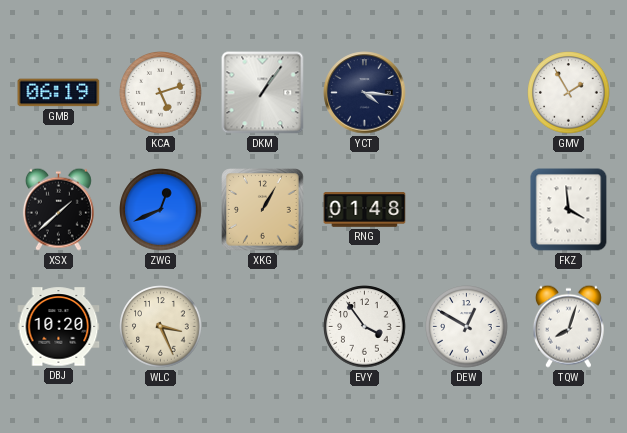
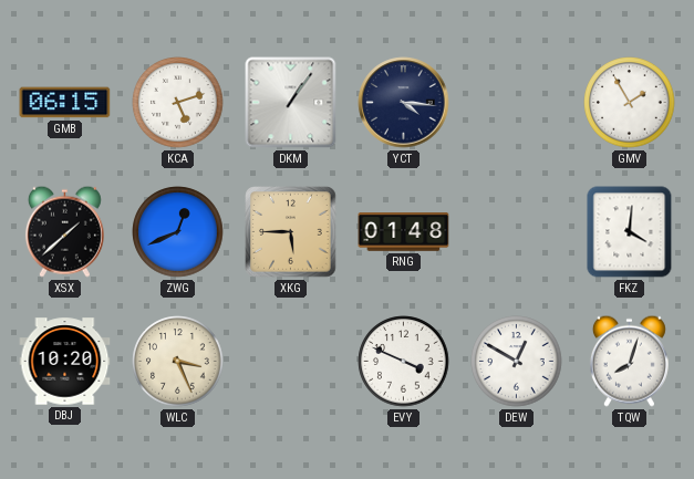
GMB: 06:19 -> 06:15 (65, 103)
XKG: 1:05 -> 5:45 (291, 232)
FKZ: 3:59 -> 4:01 (630, 232)
EVY: 3:54 -> 3:49 (404, 362)
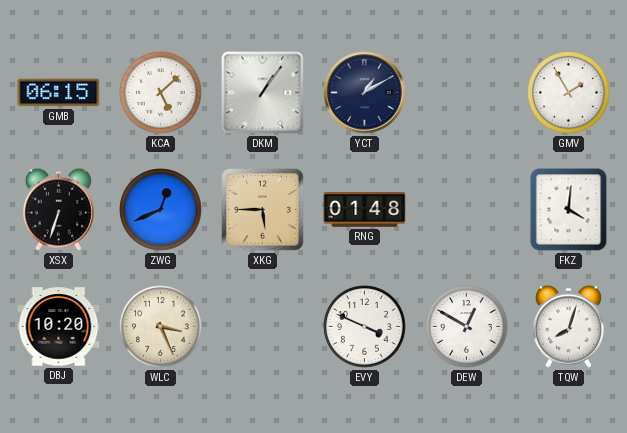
KCA: 5:12 -> 5:08 (161, 93)
YCT: 4:16 -> 1:10 (365, 93)
XSX: 1:38 -> 6:33 (58, 209)
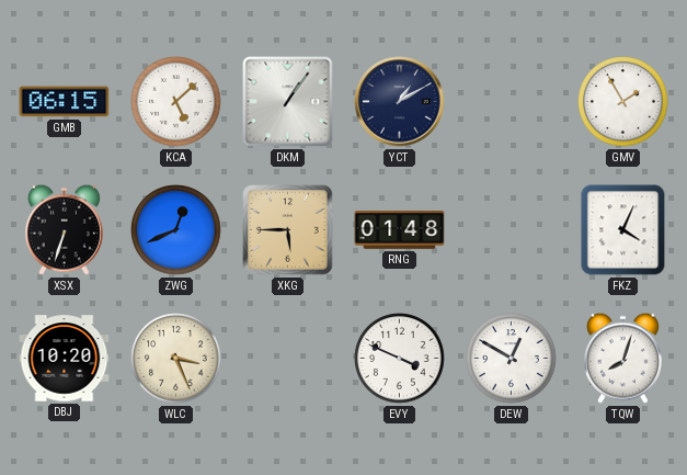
FKZ: 4:01 -> 4:04 (623, 230)
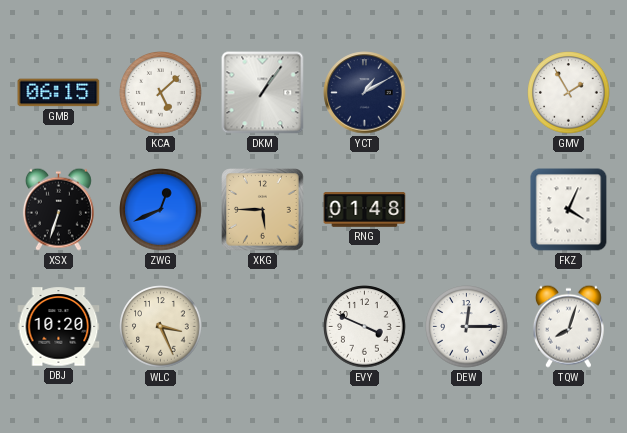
DEW: 12:50 -> 12:15 (467, 327)
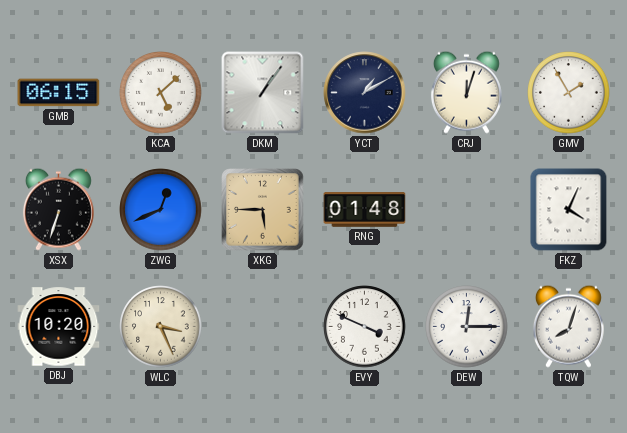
CRJ: none -> 12:03 (466, 92)
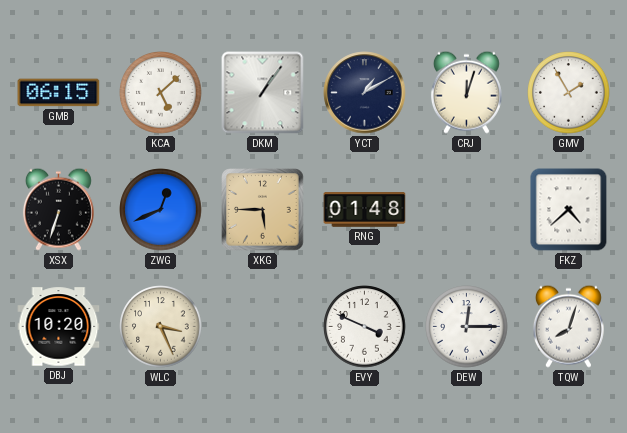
FKZ: 4:04 -> 4:38 (569, 210)
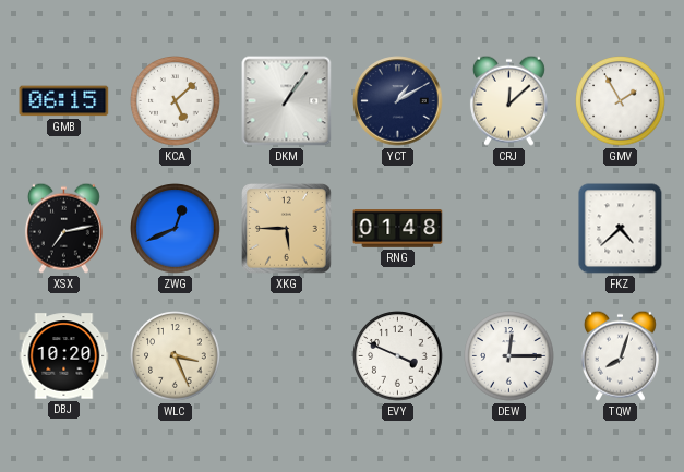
CRJ: 12:03 -> 12:08 (508, 100)
XSX: 6:33 -> 7:13 (63, 228)
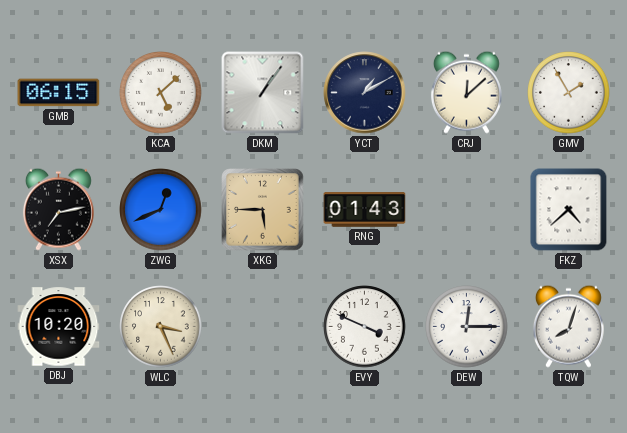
RNG: 01:48 -> 01:43 (365, 210)
